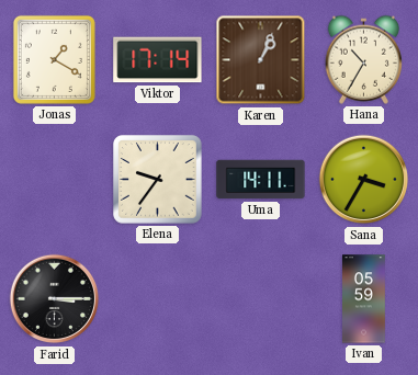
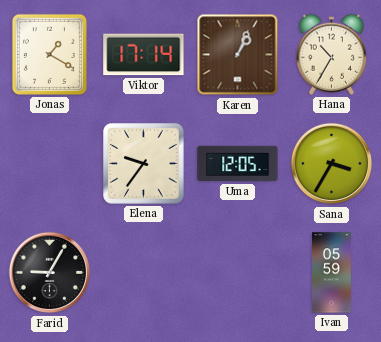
Uma: 14:11 -> 12:05 (238, 164)
Farid: 3:15 -> 9:05 (50, 273)
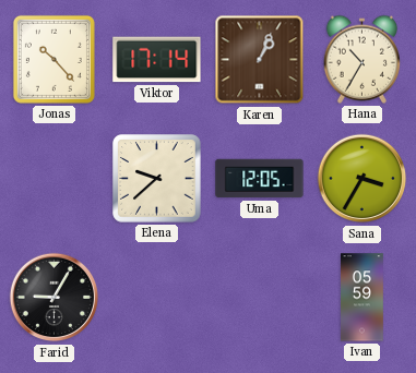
Jonas: 1:20 -> 10:23 (54, 59)
Elena: 9:36 -> 9:38 (157, 179)
